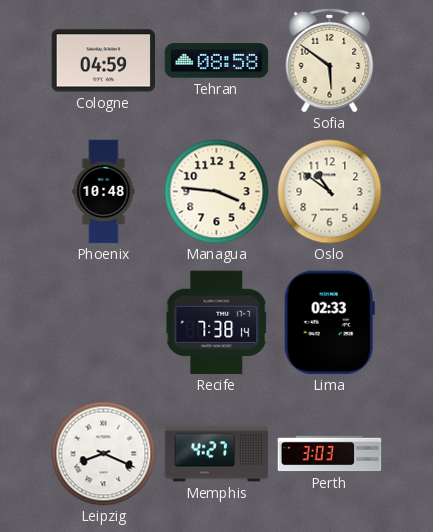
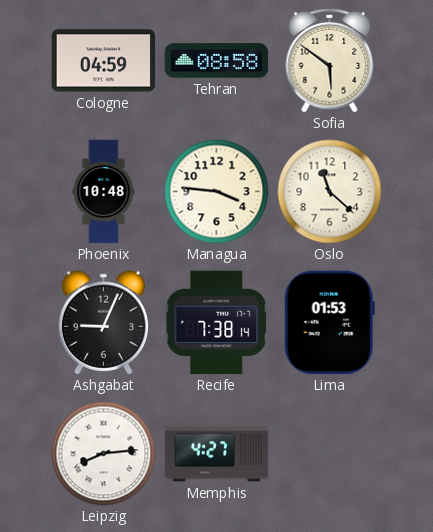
Oslo: 10:51 -> 11:22 (330, 192)
Ashgabat: none -> 9:04 (103, 323)
Lima: 02:33 -> 01:53 (329, 323)
Leipzig: 8:19 -> 8:14 (104, 454)
Perth: 3:03 -> none (330, 454)
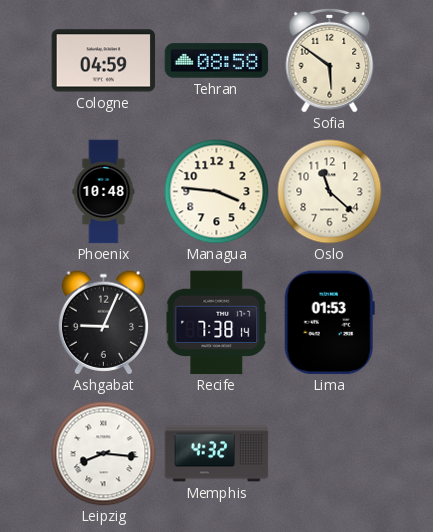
Leipzig: 8:14 -> 8:16 (104, 454)
Memphis: 4:27 -> 4:32 (217, 454)
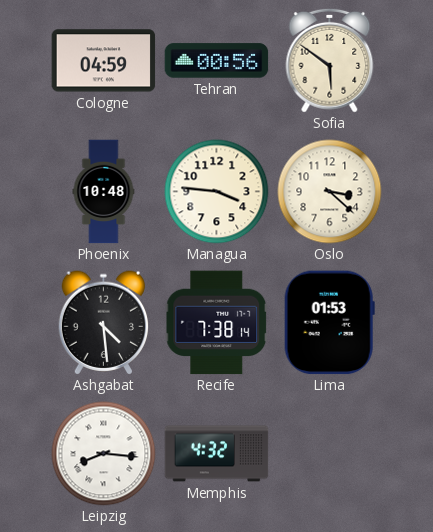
Tehran: 08:58 -> 00:56 (217, 61)
Oslo: 11:22 -> 3:22 (330, 192)
Ashgabat: 9:04 -> 4:29 (103, 323)
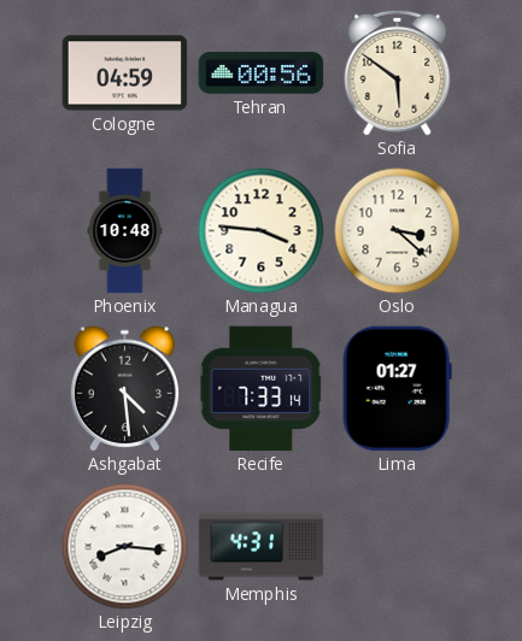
Recife: 7:38 -> 7:33 (262, 389)
Lima: 01:53 -> 01:27 (397, 389)
Memphis: 4:32 -> 4:31 (262, 547)
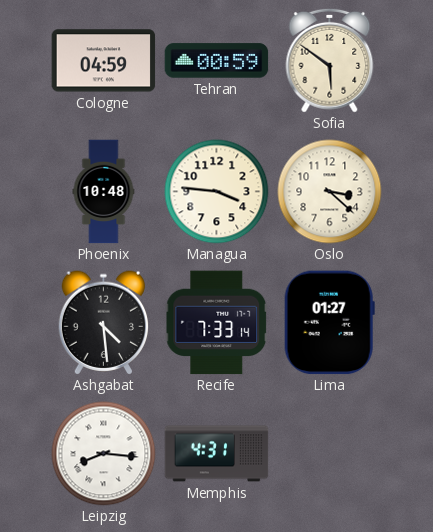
Tehran: 00:56 -> 00:59 (217, 61)
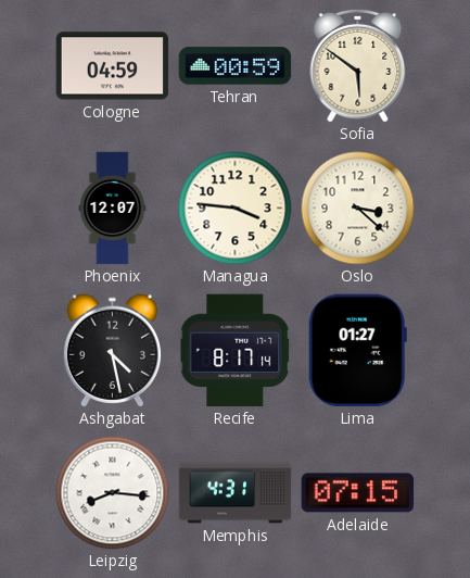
Phoenix: 10:48 -> 12:07 (113, 209)
Ashgabat: 4:29 -> 4:28 (112, 351)
Recife: 7:33 -> 8:17 (236, 351)
Adelaide: none -> 07:15 (358, 493)
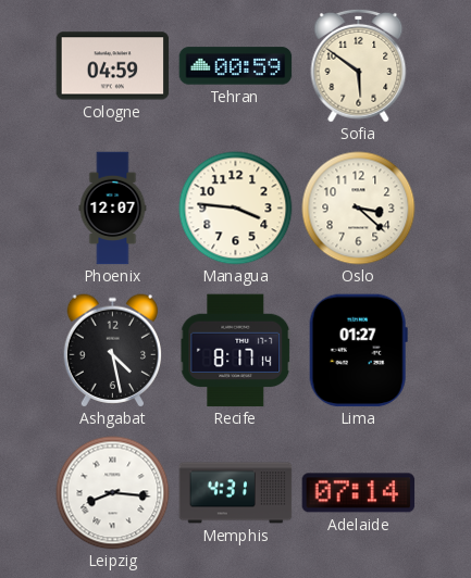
Adelaide: 07:15 -> 07:14 (359, 493)
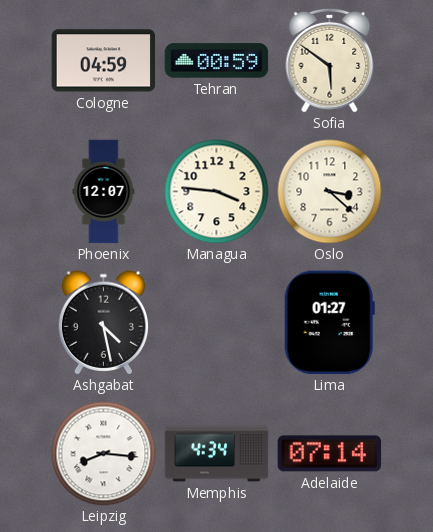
Recife: 8:17 -> none (236, 351)
Memphis: 4:31 -> 4:34 (217, 454)
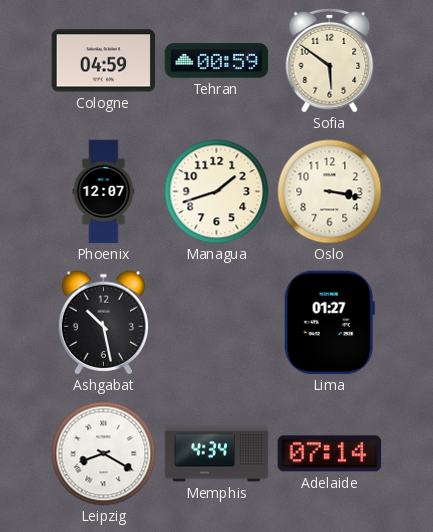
Managua: 3:46 -> 1:42 (217, 192)
Oslo: 3:22 -> 3:17 (330, 192)
Ashgabat: 4:28 -> 10:28 (103, 323)
Leipzig: 8:16 -> 8:20 (104, 454)
